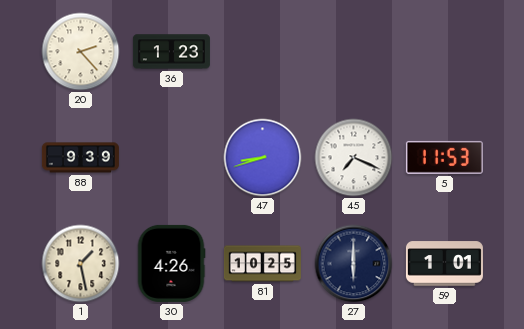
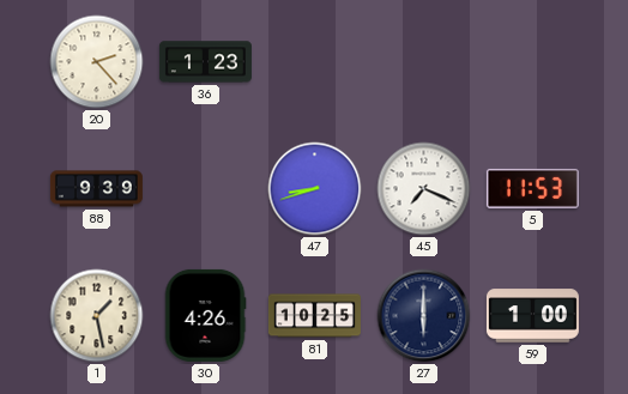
59: 1:01 -> 1:00 (532, 316)
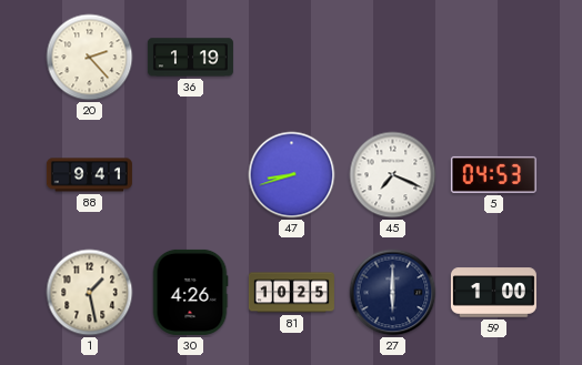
36: 1:23 -> 1:19 (190, 58)
88: 9:39 -> 9:41 (89, 175)
5: 11:53 -> 04:53 (493, 174)
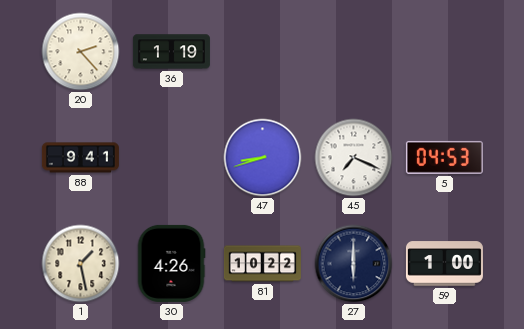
81: 10:25 -> 10:22 (262, 264)
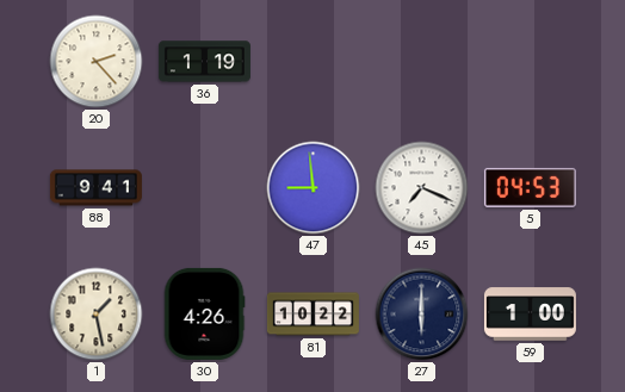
47: 8:42 -> 8:59 (314, 188)
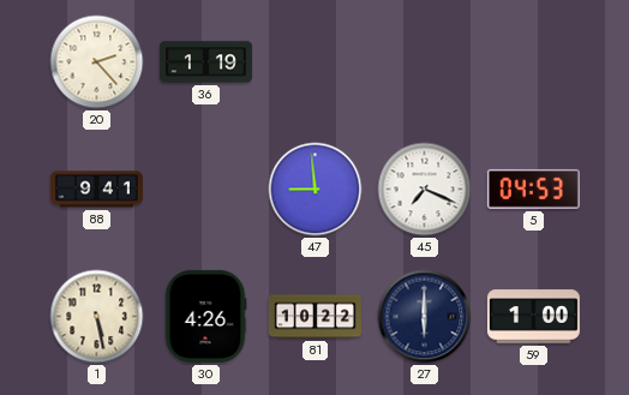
1: 1:28 -> 5:28 (97, 317)
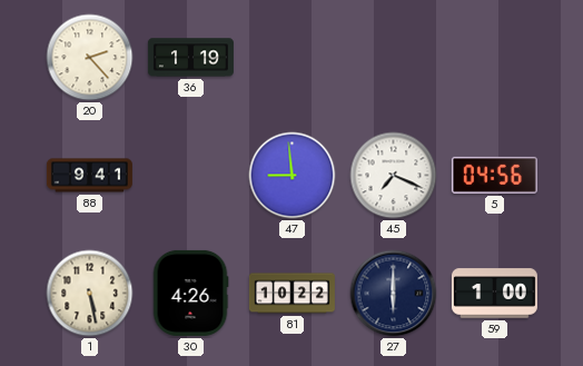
5: 04:53 -> 04:56 (494, 175)
